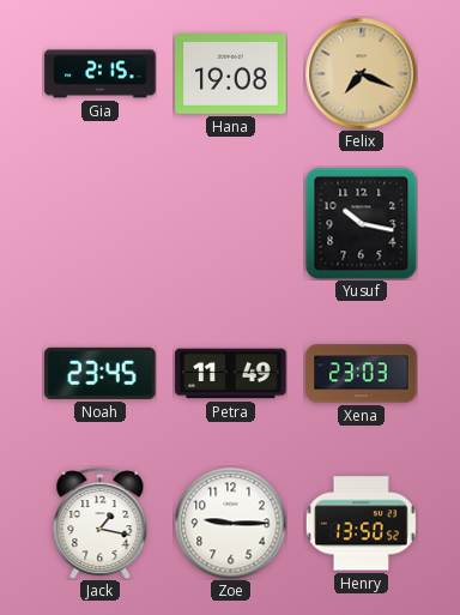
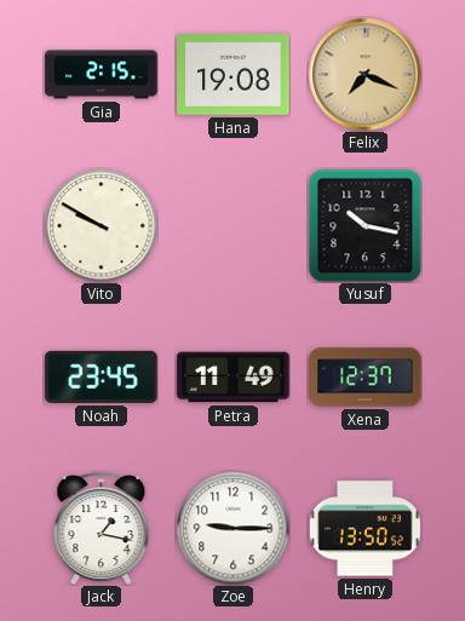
Vito: none -> 9:50 (101, 225)
Xena: 23:03 -> 12:37 (366, 378)
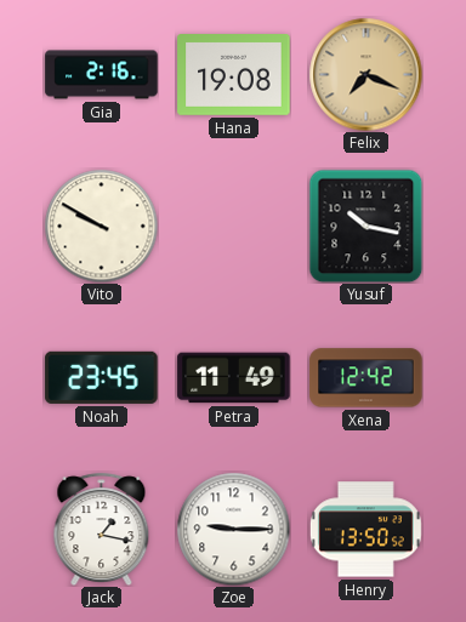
Gia: 2:15 -> 2:16 (102, 75)
Xena: 12:37 -> 12:42 (366, 378)
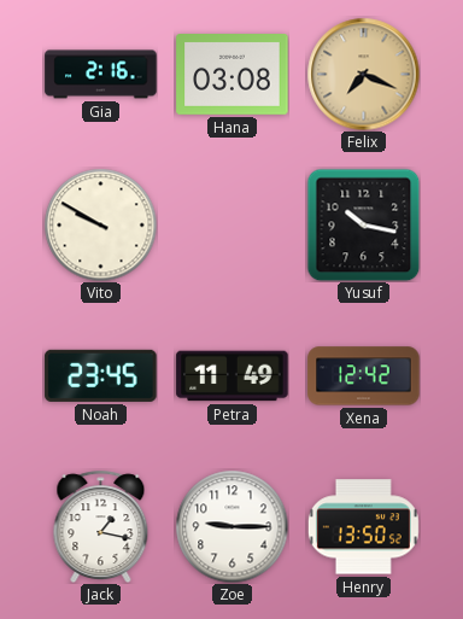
Hana: 19:08 -> 03:08 (233, 75)
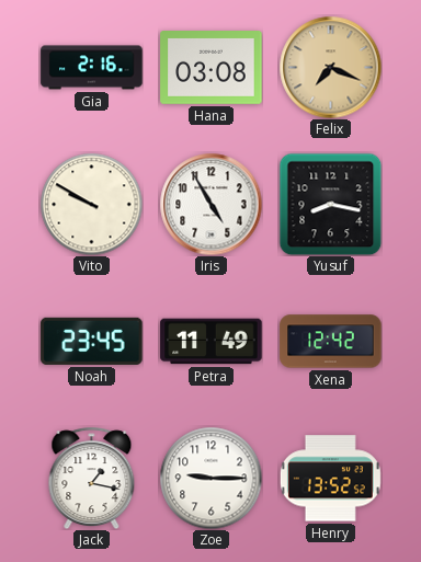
Iris: none -> 4:55 (210, 204)
Yusuf: 10:17 -> 8:17 (330, 204)
Henry: 13:50 -> 13:52 (330, 479)
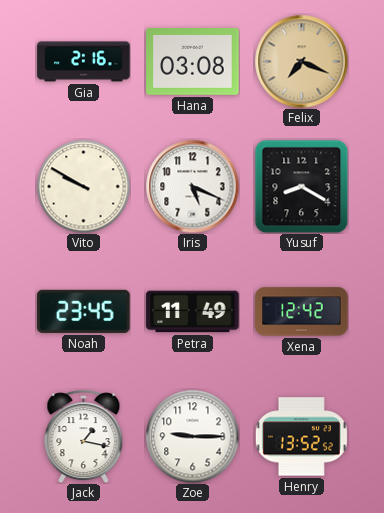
Iris: 4:55 -> 5:19 (192, 186)
Yusuf: 8:17 -> 8:20 (301, 186)
